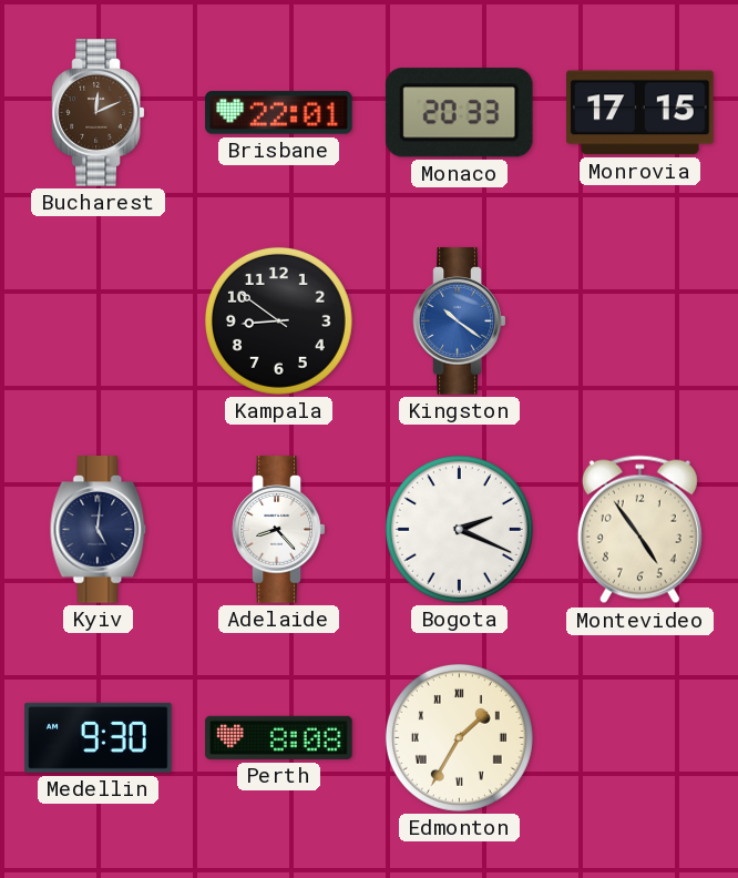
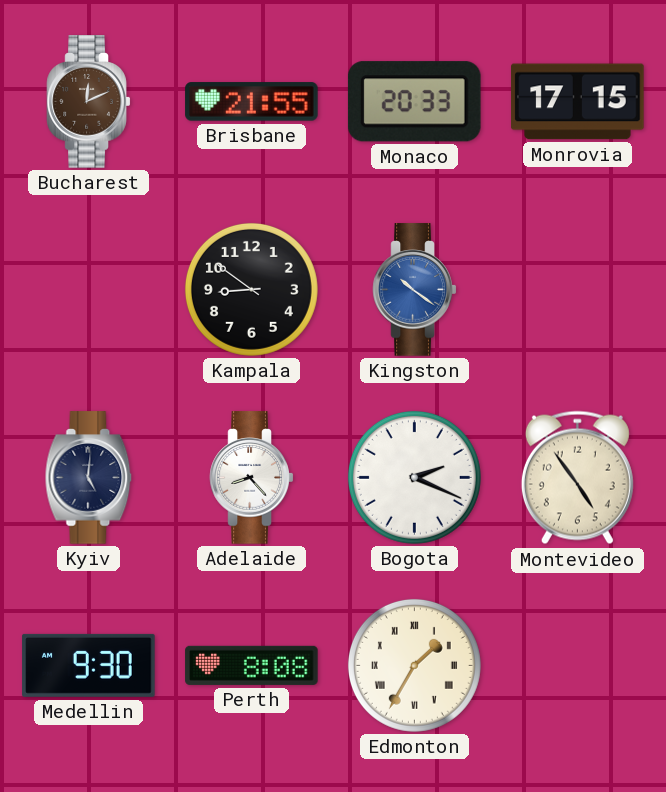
Brisbane: 22:01 -> 21:55 (252, 102)
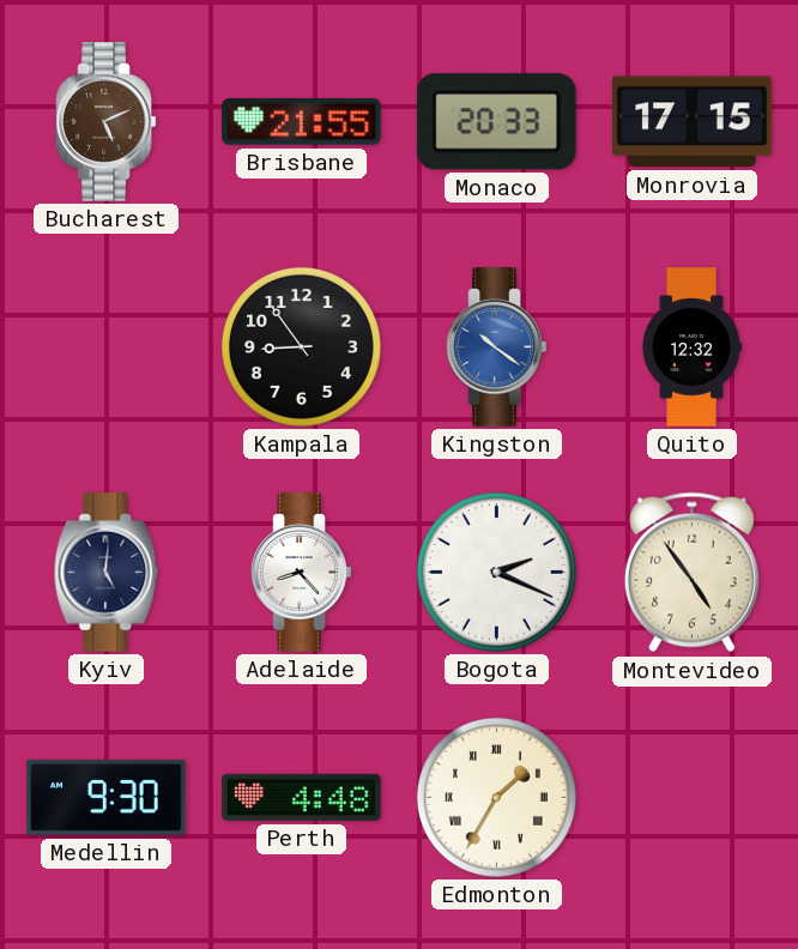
Bucharest: 12:11 -> 5:11 (107, 122)
Kampala: 8:51 -> 8:54 (301, 346)
Quito: none -> 12:32 (691, 347)
Perth: 8:08 -> 4:48 (302, 797)
